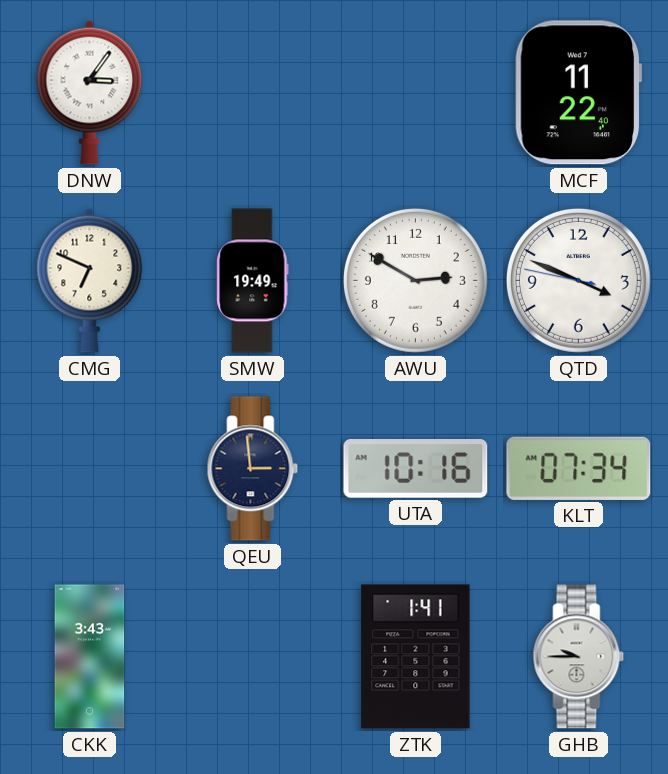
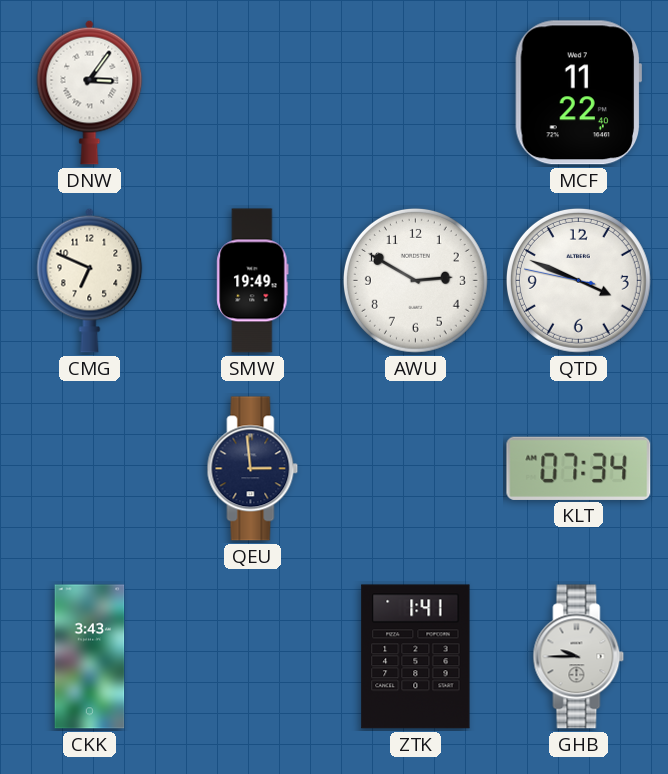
UTA: 10:16 -> none (416, 469)
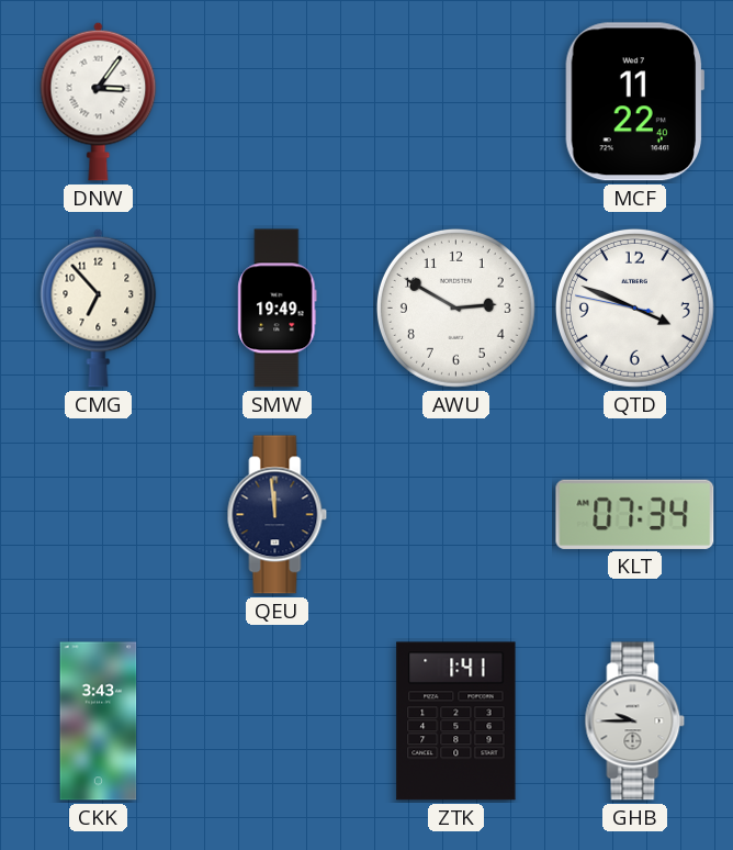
CMG: 6:49 -> 6:53 (99, 307)
QEU: 2:59 -> 11:59 (278, 515)
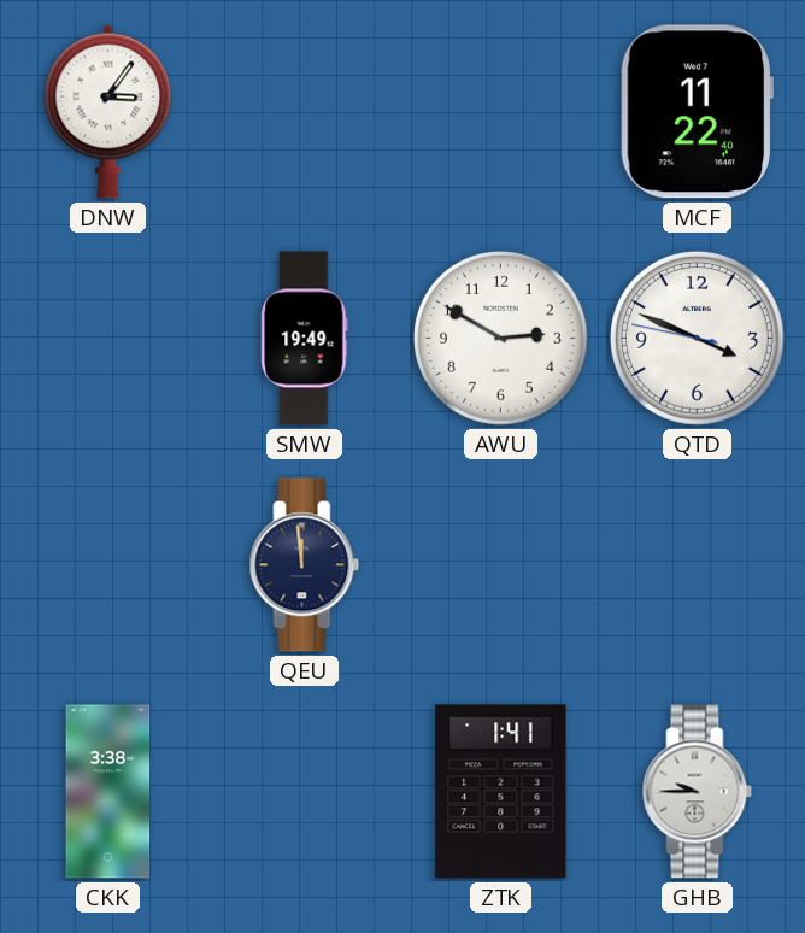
CMG: 6:53 -> none (99, 307)
KLT: 07:34 -> none (635, 514)
CKK: 3:43 -> 3:38 (108, 792)
